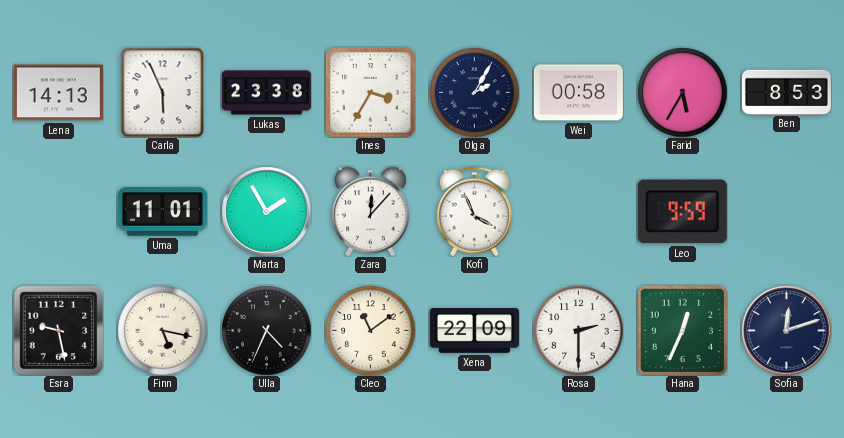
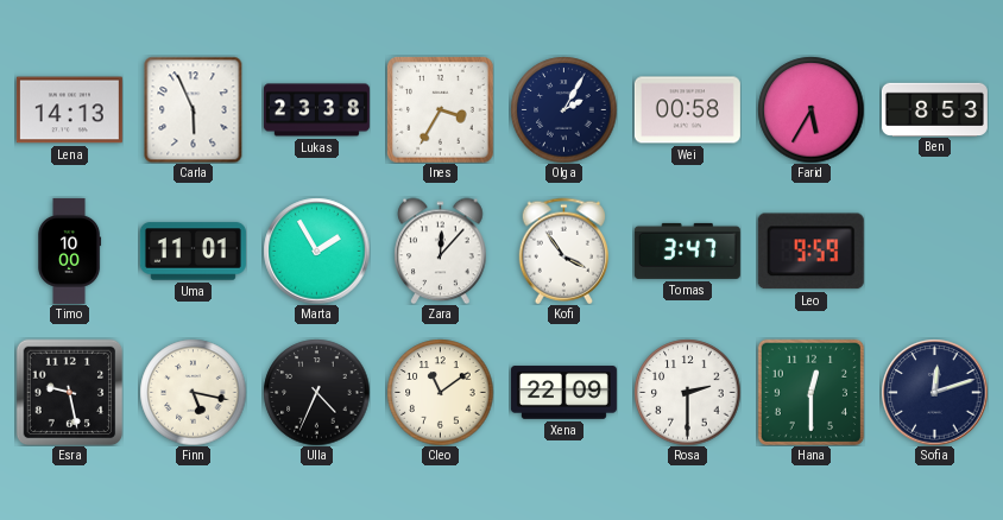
Timo: none -> 10:00 (70, 251)
Kofi: 3:56 -> 3:54 (563, 251)
Tomas: none -> 3:47 (687, 251)
Hana: 12:34 -> 12:30 (810, 392)
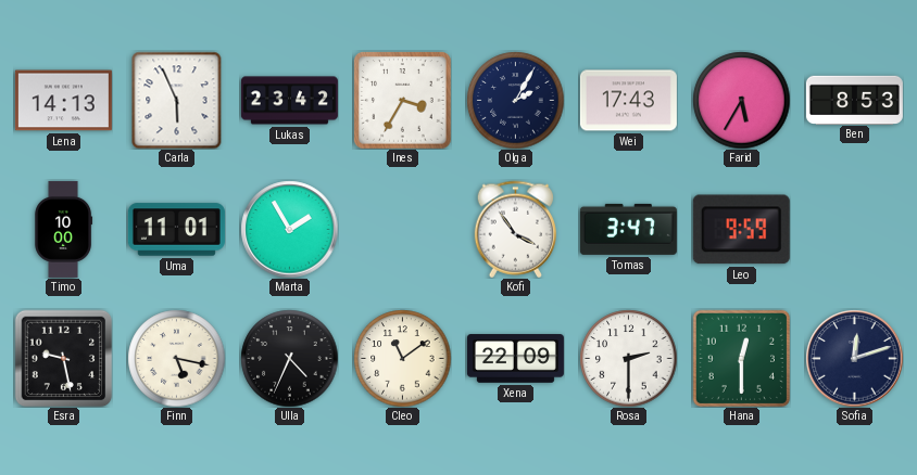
Lukas: 23:38 -> 23:42 (289, 101)
Wei: 00:58 -> 17:43 (628, 101)
Zara: 12:07 -> none (441, 251)
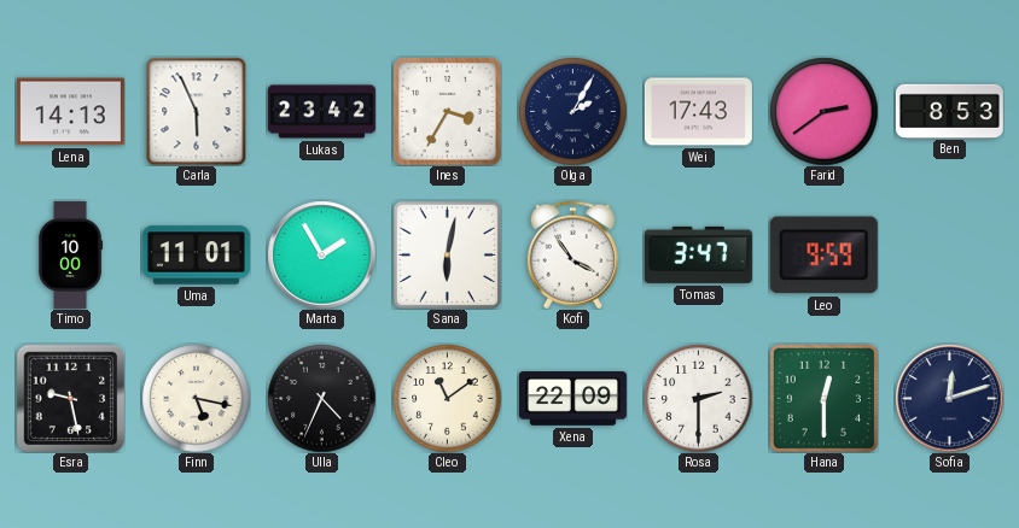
Farid: 5:35 -> 2:39 (823, 111)
Sana: none -> 6:02 (447, 254)
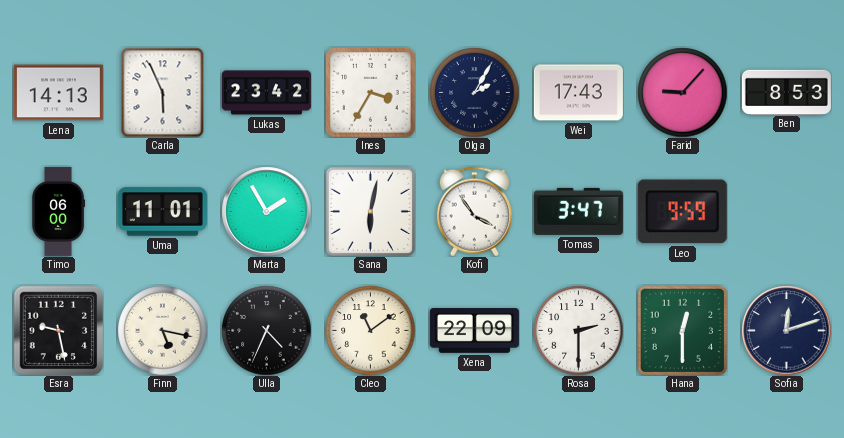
Farid: 2:39 -> 9:07 (682, 92)
Timo: 10:00 -> 06:00 (59, 211)
